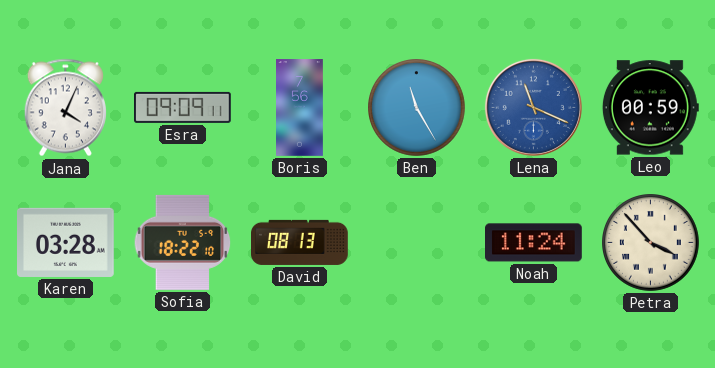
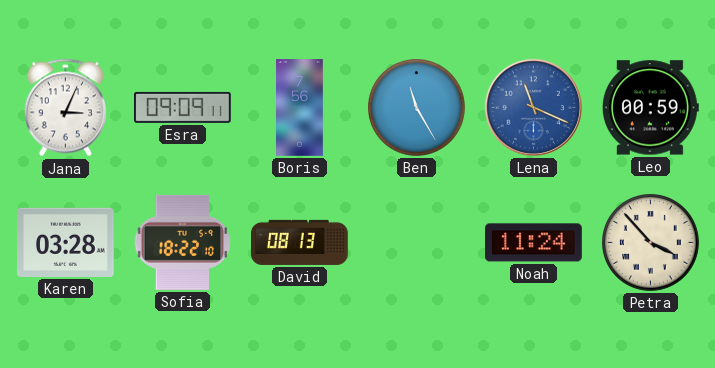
Jana: 4:04 -> 3:04 (65, 108)
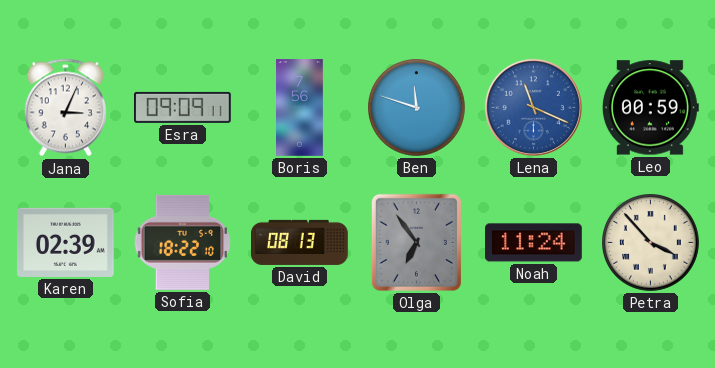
Ben: 11:25 -> 11:48 (417, 108)
Karen: 03:28 -> 02:39 (66, 242)
Olga: none -> 6:54 (416, 242)
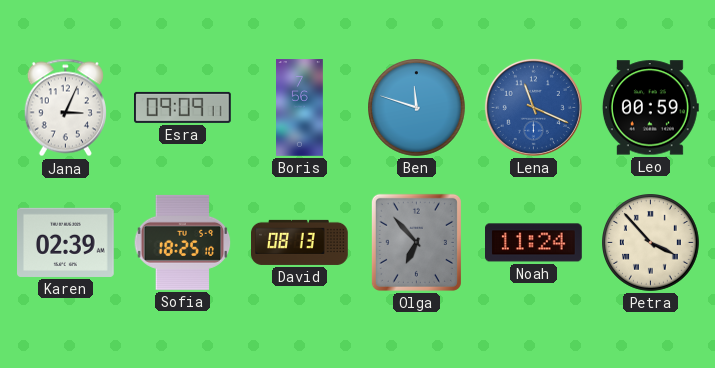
Sofia: 18:22 -> 18:25 (183, 242)
Olga: 6:54 -> 6:53 (416, 242)
